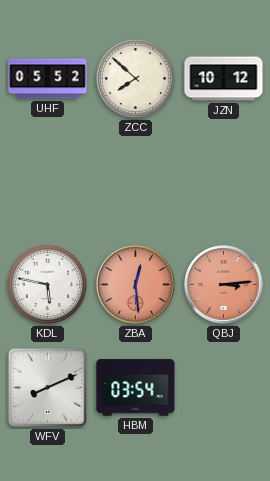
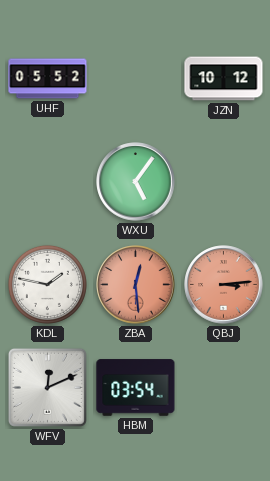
ZCC: 7:52 -> none (135, 78)
WXU: none -> 5:06 (136, 182)
KDL: 5:47 -> 1:47 (47, 284)
WFV: 8:11 -> 12:11 (47, 387)
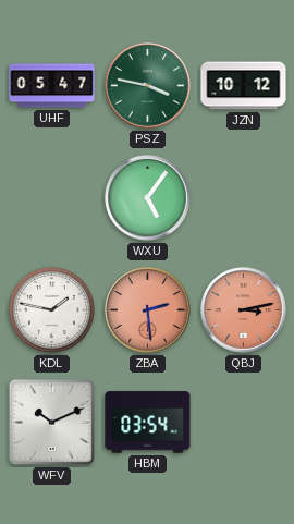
UHF: 05:52 -> 05:47 (52, 86)
PSZ: none -> 3:47 (148, 86)
ZBA: 12:29 -> 2:29 (148, 310)
QBJ: 3:14 -> 3:13 (244, 310)
WFV: 12:11 -> 10:11 (51, 422)
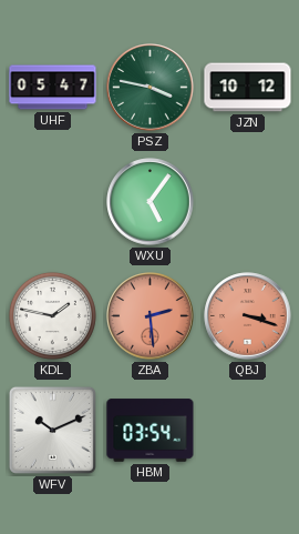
QBJ: 3:13 -> 3:18 (248, 316)
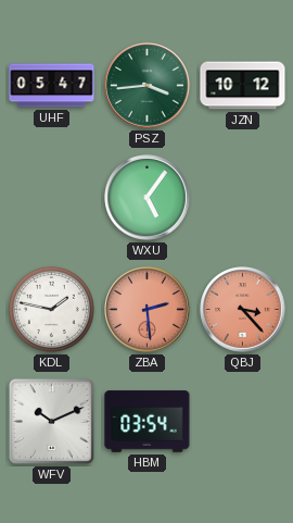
PSZ: 3:47 -> 3:44 (148, 86)
QBJ: 3:18 -> 3:23 (243, 310)
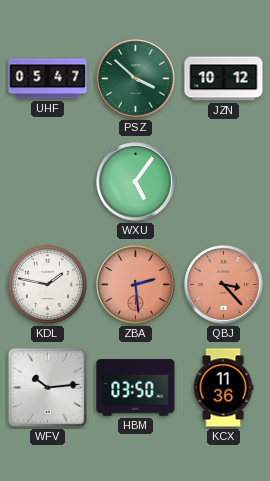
PSZ: 3:44 -> 3:52 (136, 79)
WFV: 10:11 -> 10:14 (47, 387)
HBM: 03:54 -> 03:50 (136, 388)
KCX: none -> 11:36 (223, 388)
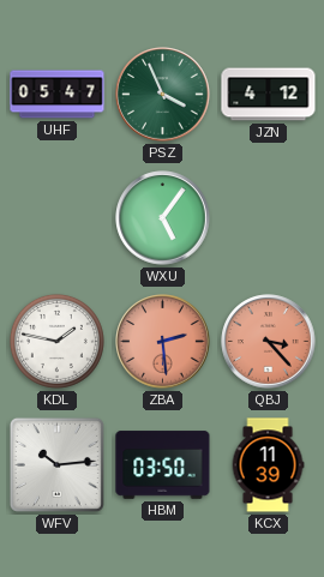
PSZ: 3:52 -> 3:56 (163, 95)
JZN: 10:12 -> 4:12 (269, 95)
KCX: 11:36 -> 11:39 (268, 465)
